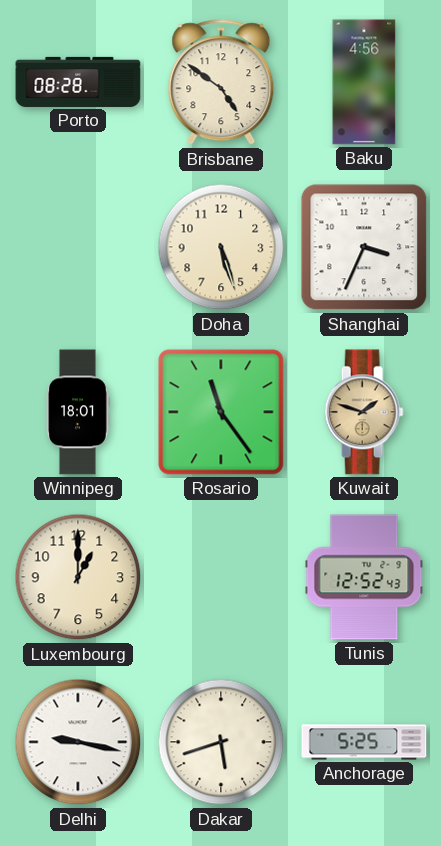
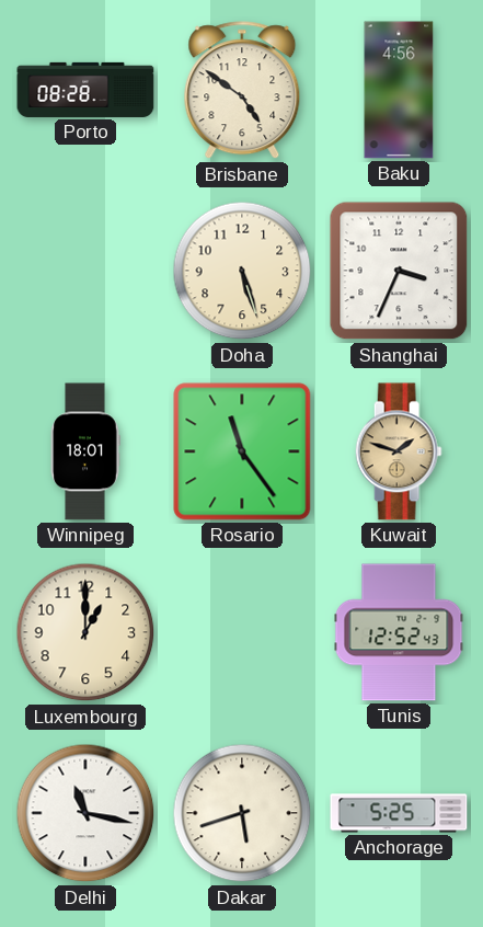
Delhi: 9:17 -> 11:17 (85, 813)
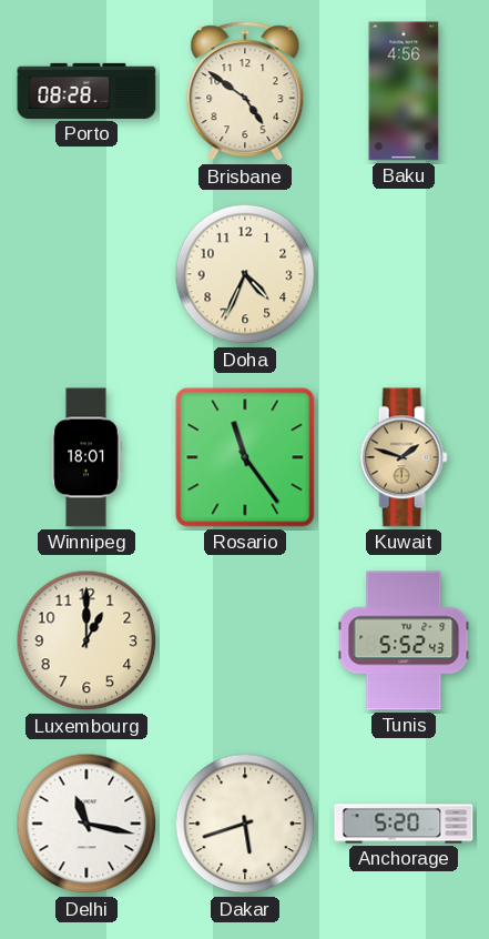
Doha: 5:27 -> 4:34 (245, 274)
Shanghai: 3:34 -> none (399, 271)
Tunis: 12:52 -> 5:52 (404, 640)
Anchorage: 5:25 -> 5:20 (404, 824)
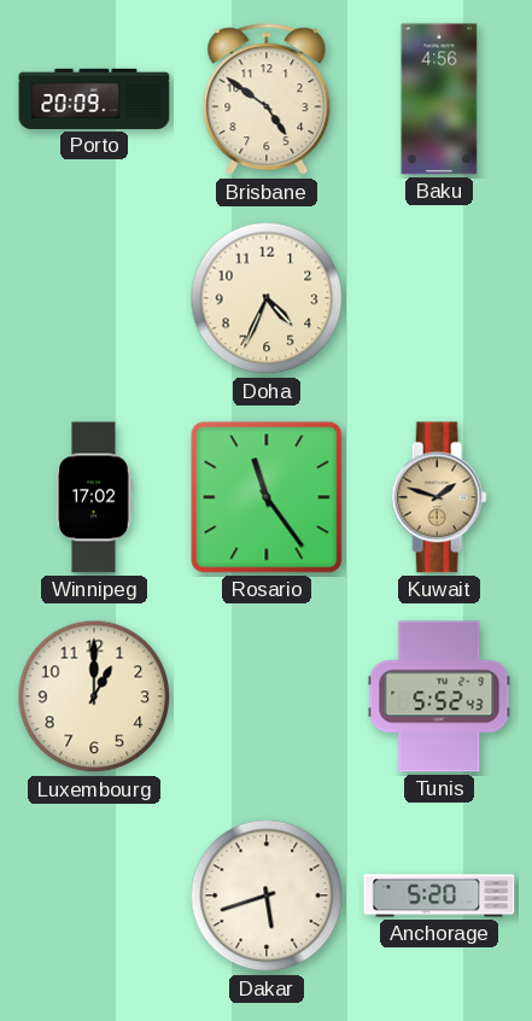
Porto: 08:28 -> 20:09 (94, 99)
Winnipeg: 18:01 -> 17:02 (94, 497)
Delhi: 11:17 -> none (86, 824)
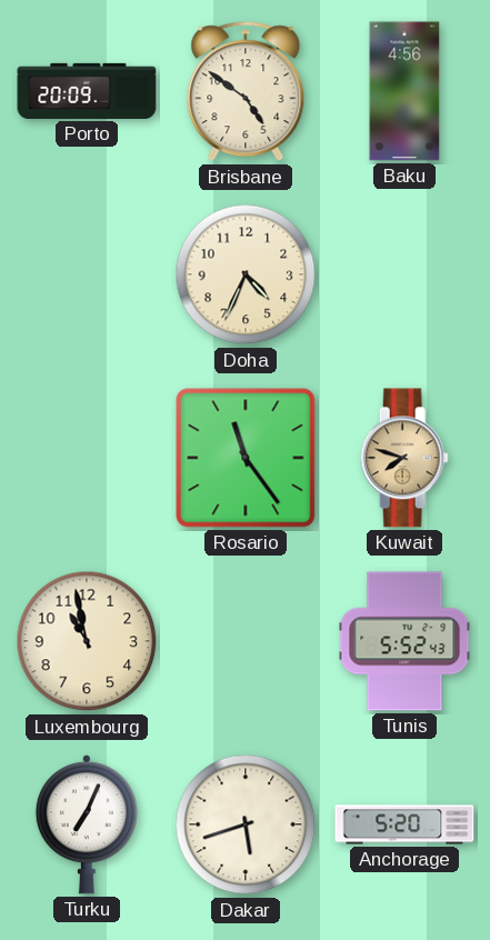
Winnipeg: 17:02 -> none (94, 497)
Kuwait: 1:48 -> 7:48 (404, 458)
Luxembourg: 1:00 -> 10:58 (87, 641)
Turku: none -> 7:04 (87, 824)
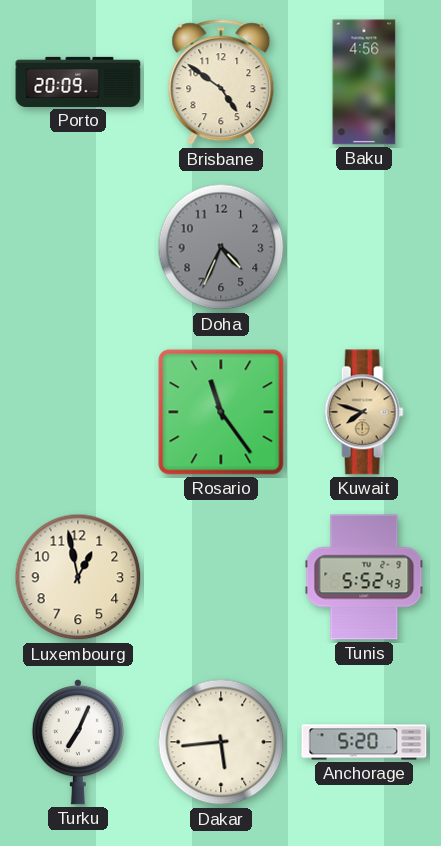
Doha dial: cream -> grey (221, 247)
Luxembourg: 10:58 -> 12:58 (78, 577)
Dakar: 5:42 -> 5:44 (221, 742)
